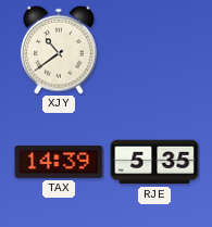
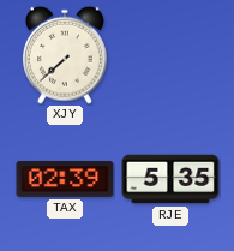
XJY: 10:39 -> 7:38 (66, 55)
TAX: 14:39 -> 02:39 (65, 179)
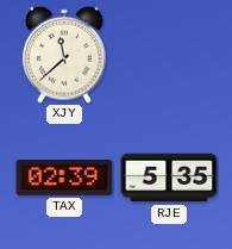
XJY: 7:38 -> 11:38 (65, 55)
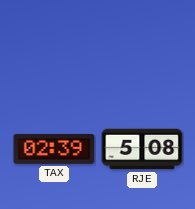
XJY: 11:38 -> none (65, 55)
RJE: 5:35 -> 5:08 (142, 149)
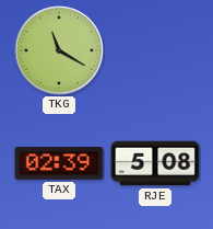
TKG: none -> 11:20 (59, 50)
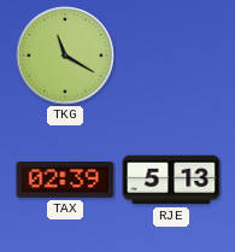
RJE: 5:08 -> 5:13 (171, 180)
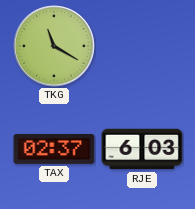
TAX: 02:39 -> 02:37 (54, 149)
RJE: 5:13 -> 6:03 (142, 149)
